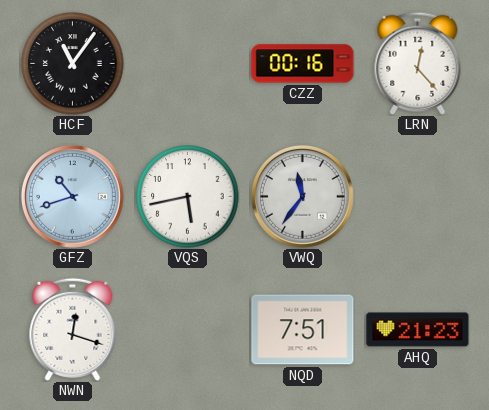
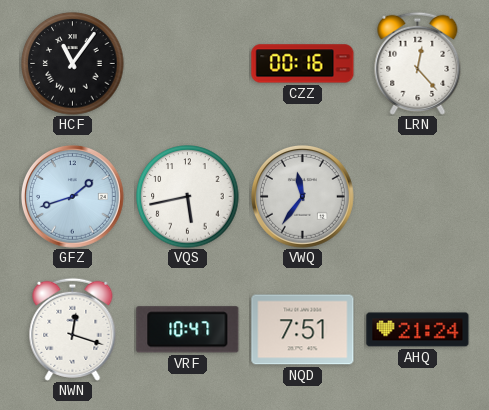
GFZ: 10:42 -> 1:42 (72, 196)
VRF: none -> 10:47 (188, 330)
AHQ: 21:23 -> 21:24 (418, 330)
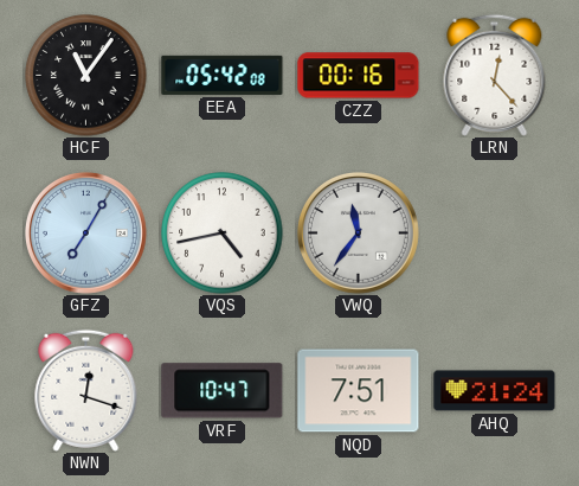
EEA: none -> 05:42 (223, 75)
GFZ: 1:42 -> 7:05 (85, 232)
VQS: 5:43 -> 4:43 (223, 234)
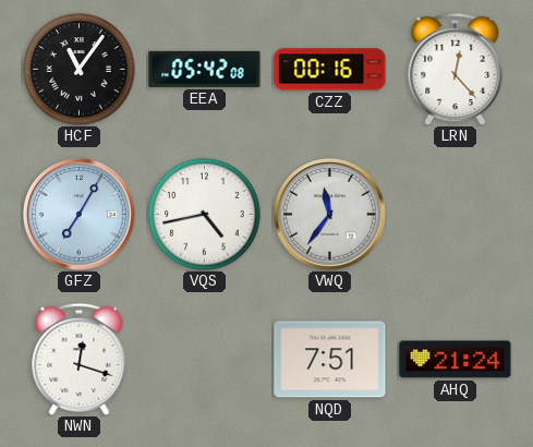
VRF: 10:47 -> none (223, 391)
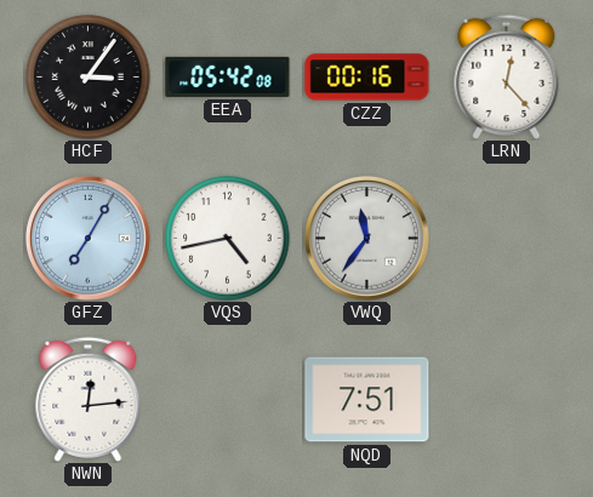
HCF: 11:06 -> 3:06 (89, 78)
NWN: 12:18 -> 12:14 (89, 399)
AHQ: 21:24 -> none (456, 360)
